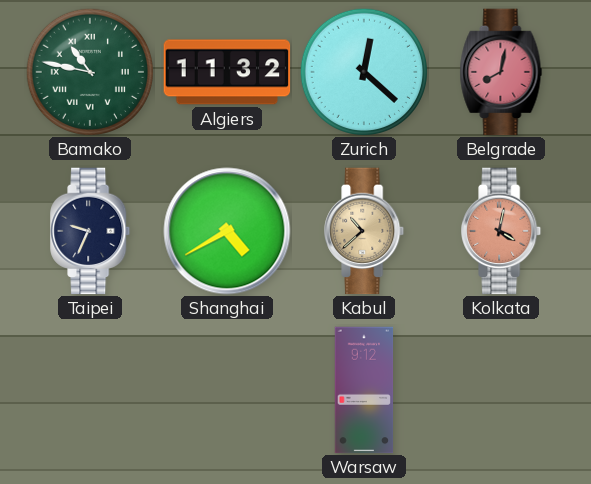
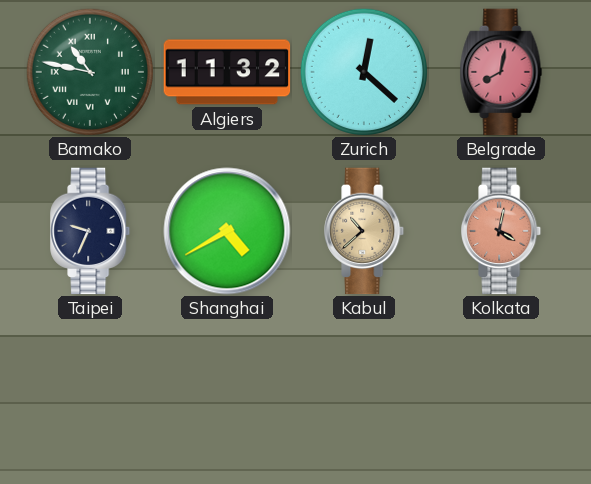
Warsaw: 9:12 -> none (364, 390)
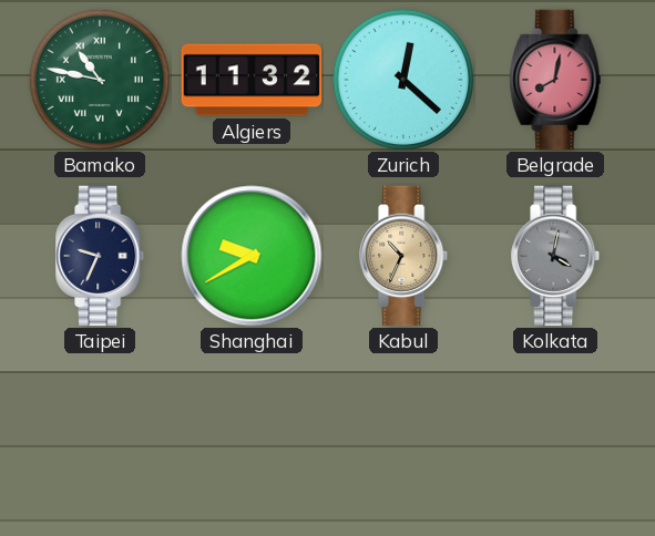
Shanghai: 4:40 -> 9:40 (252, 256)
Kabul: 10:38 -> 10:34 (405, 256)
Kolkata dial: salmon -> grey (556, 256)
